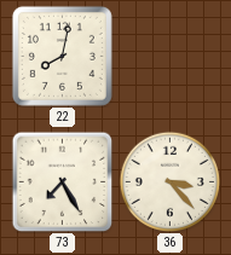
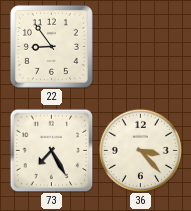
22: 8:02 -> 8:54 (51, 46)
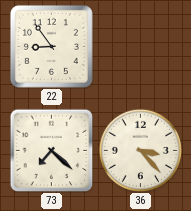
73: 7:25 -> 7:22 (51, 150)
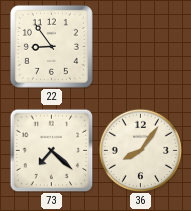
36: 3:23 -> 8:06 (140, 150)
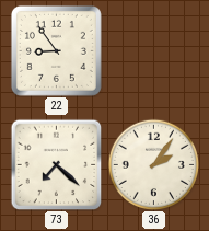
36: 8:06 -> 2:06 (153, 164)
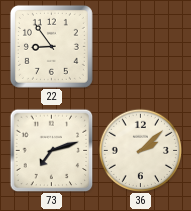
73: 7:22 -> 7:12 (51, 150)
36: 2:06 -> 2:08 (140, 150)
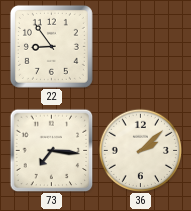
73: 7:12 -> 7:16 (51, 150)
